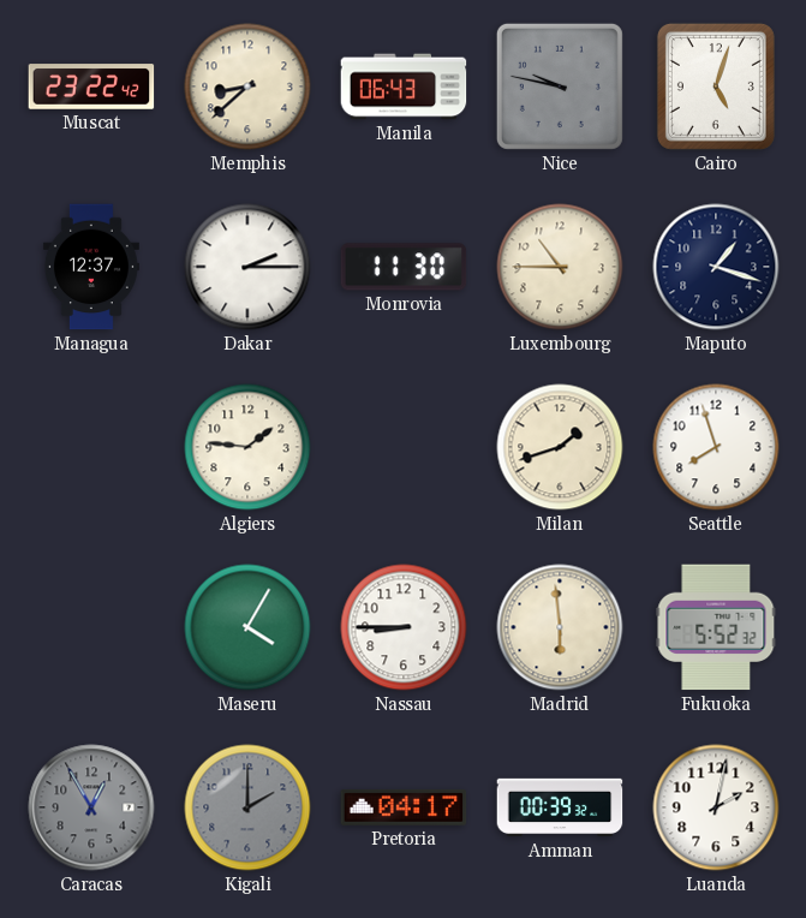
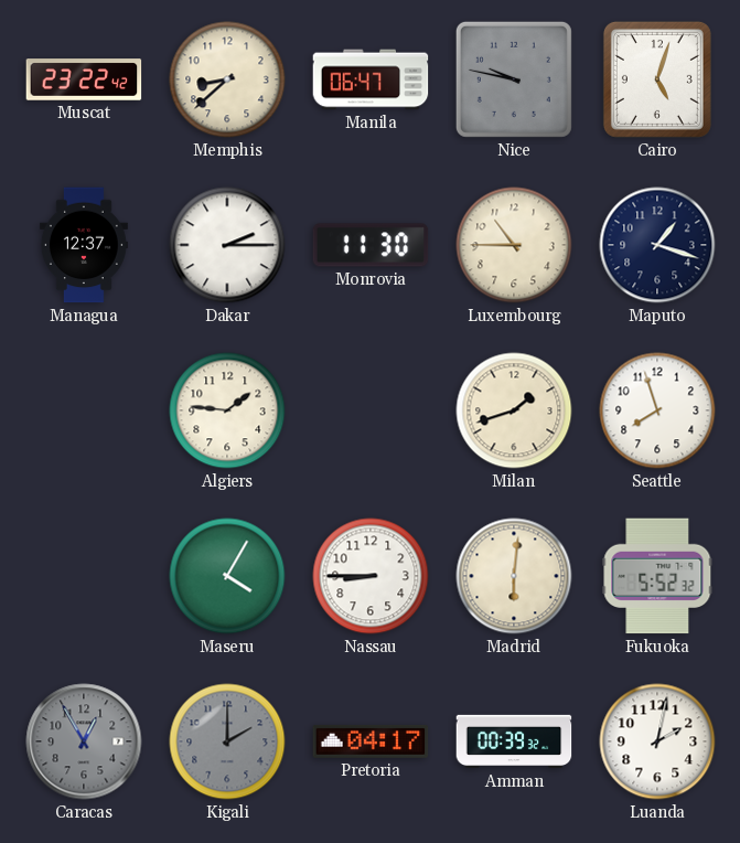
Manila: 06:43 -> 06:47 (371, 79)
Madrid: 5:59 -> 6:01 (514, 576)
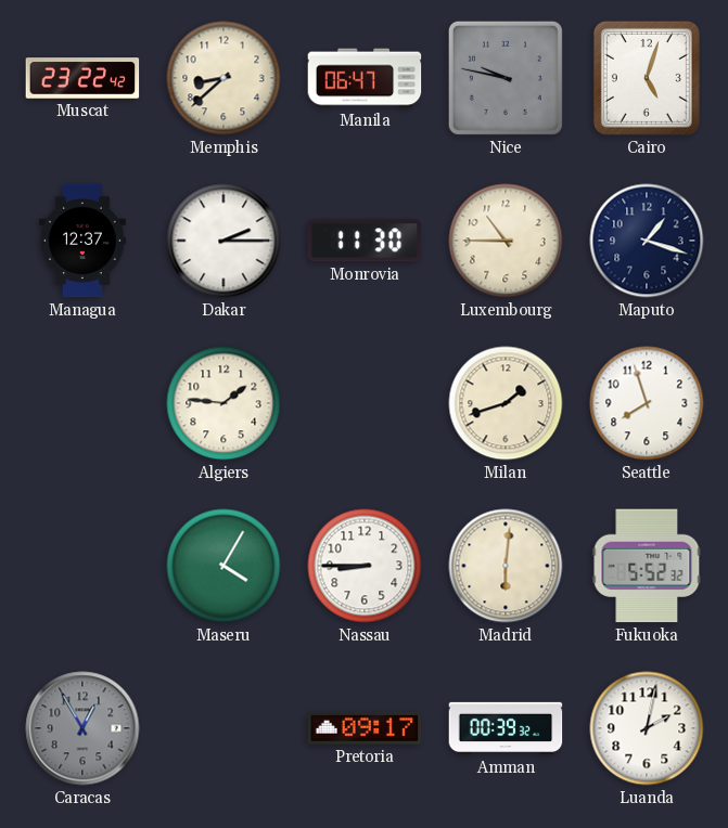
Kigali: 2:00 -> none (227, 741)
Pretoria: 04:17 -> 09:17 (365, 728)
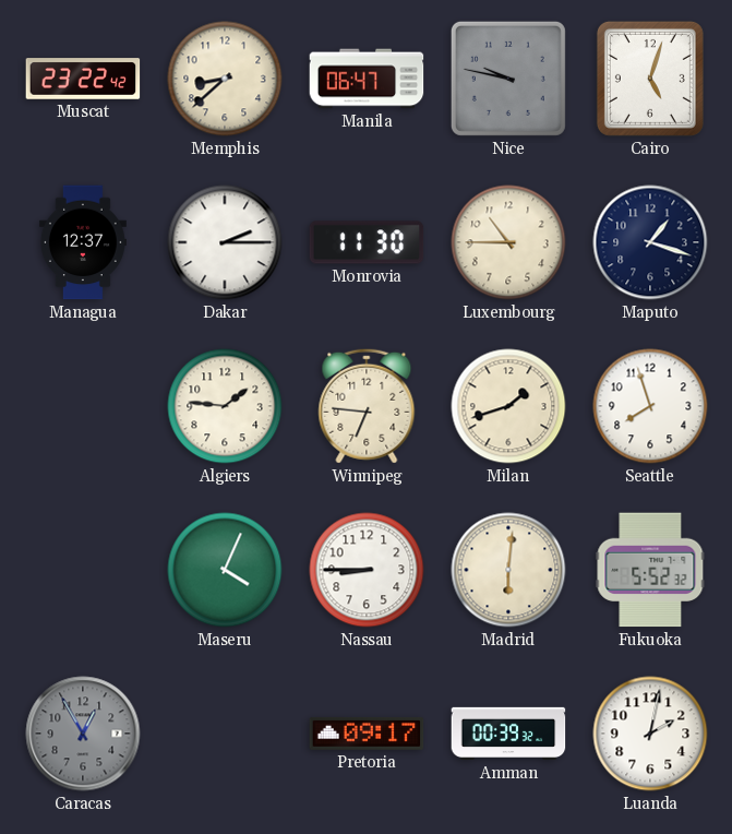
Winnipeg: none -> 6:46 (367, 406)
Maseru: 4:05 -> 4:04 (225, 570)
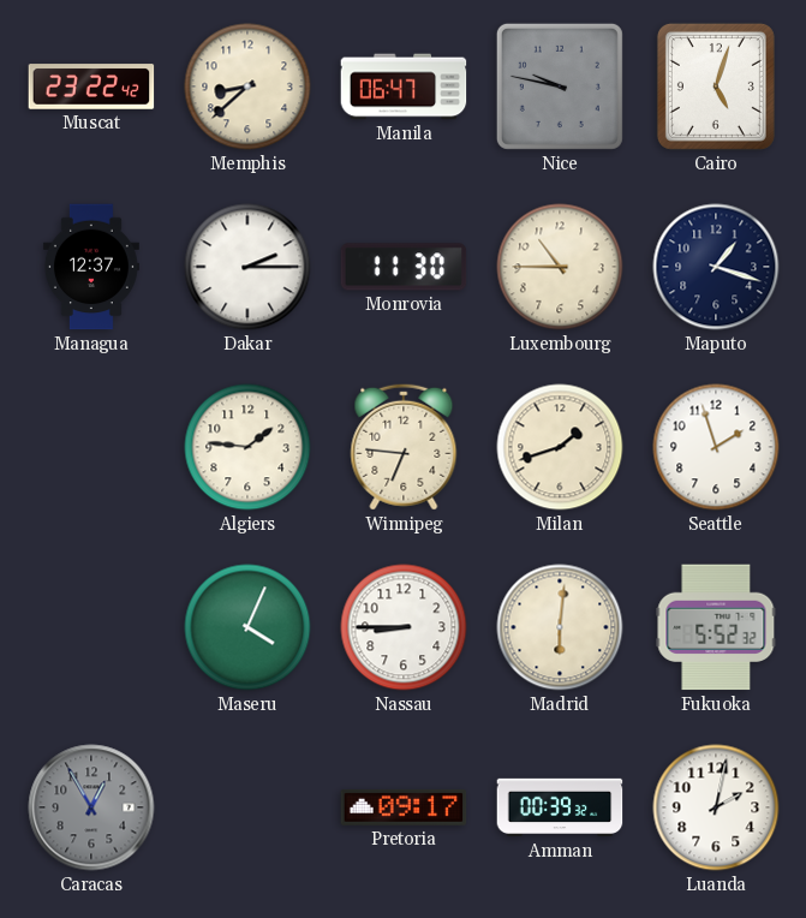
Seattle: 7:57 -> 1:57 (716, 447)
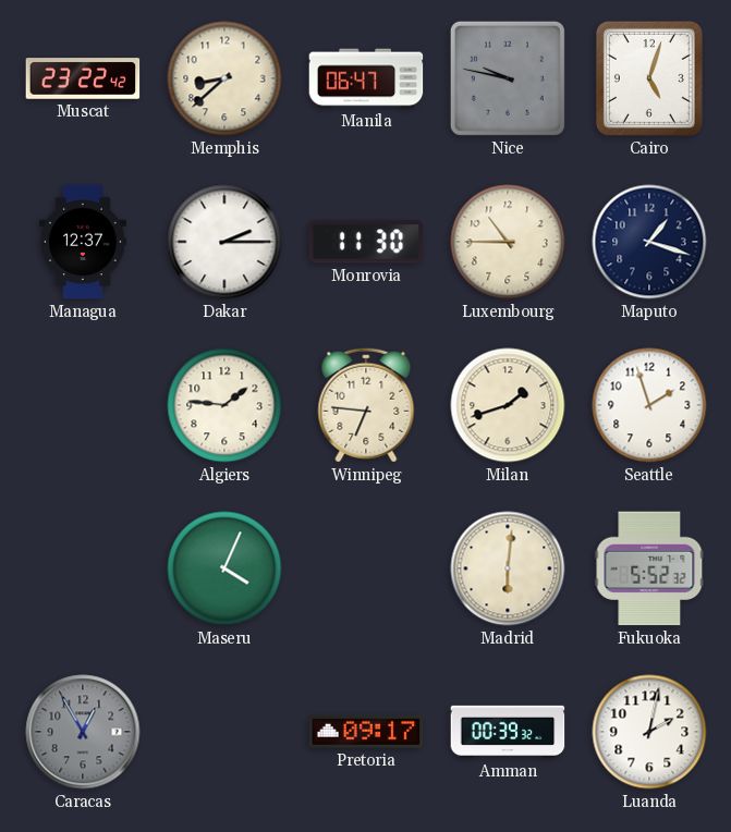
Nassau: 8:45 -> none (404, 627)
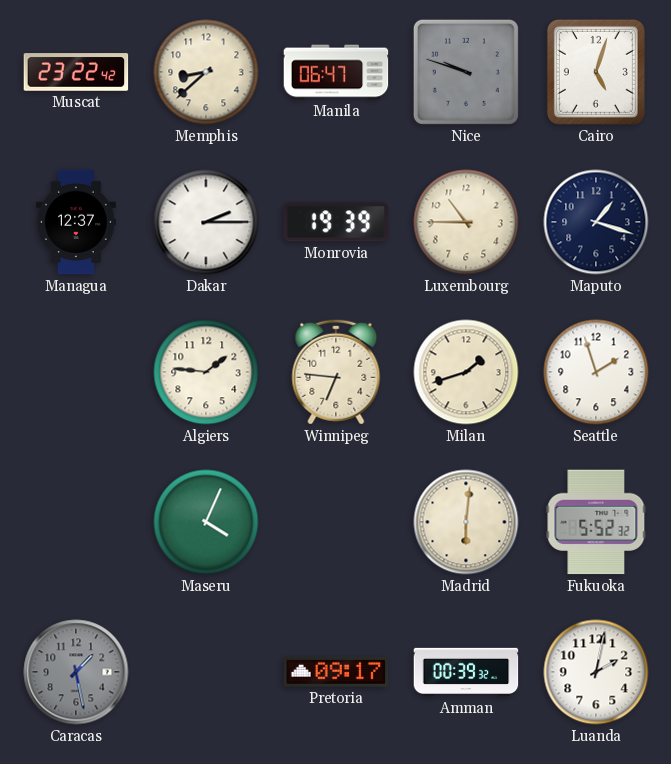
Nice: 9:47 -> 9:48 (466, 72)
Monrovia: 11:30 -> 19:39 (336, 222)
Caracas: 12:55 -> 1:28 (76, 672)
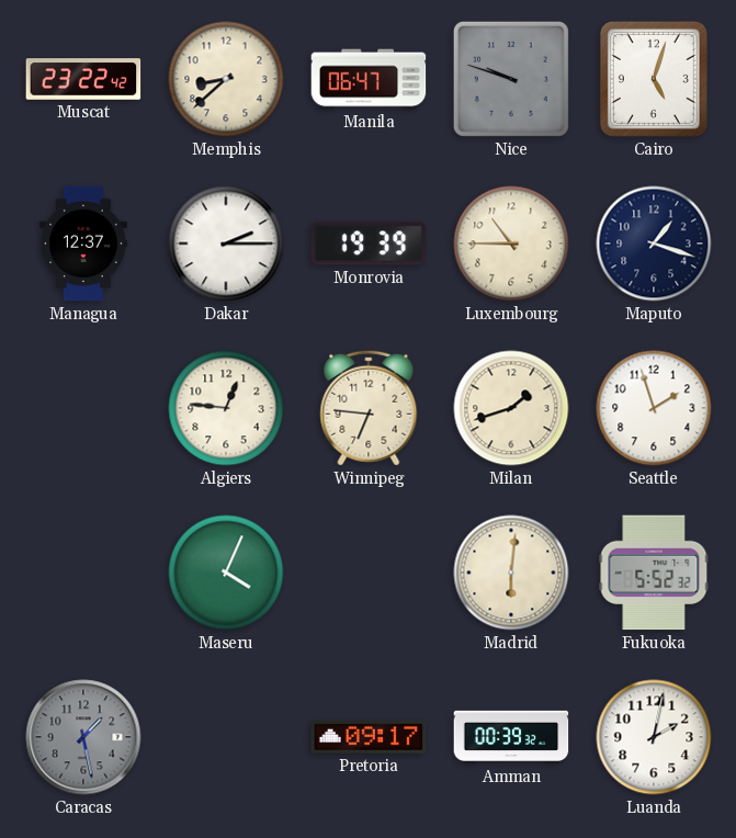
Algiers: 1:46 -> 12:46 (226, 408)
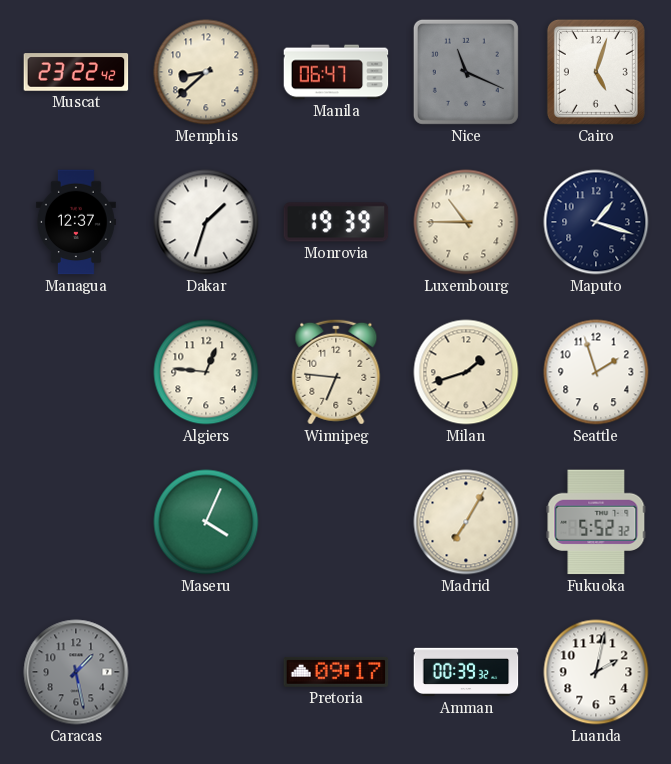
Nice: 9:48 -> 11:19 (466, 72)
Dakar: 2:15 -> 1:33 (206, 222)
Madrid: 6:01 -> 7:05 (466, 522)
